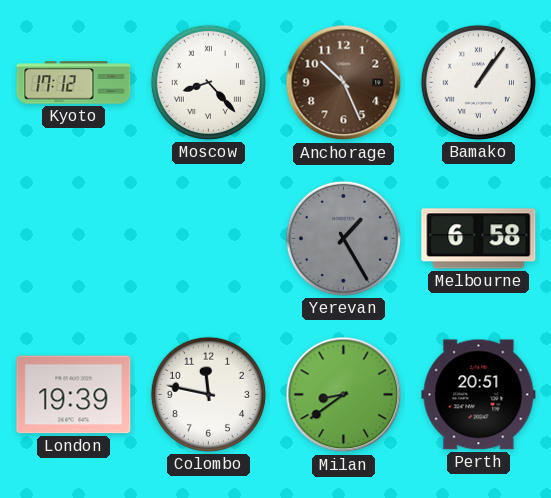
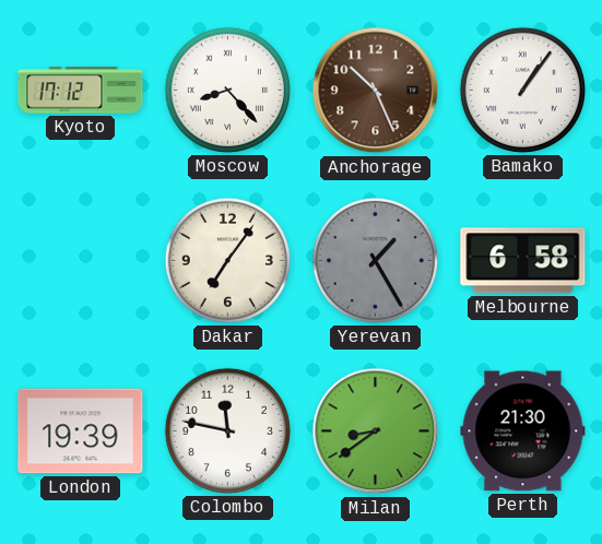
Dakar: none -> 7:06 (227, 260)
Perth: 20:51 -> 21:30 (523, 431)
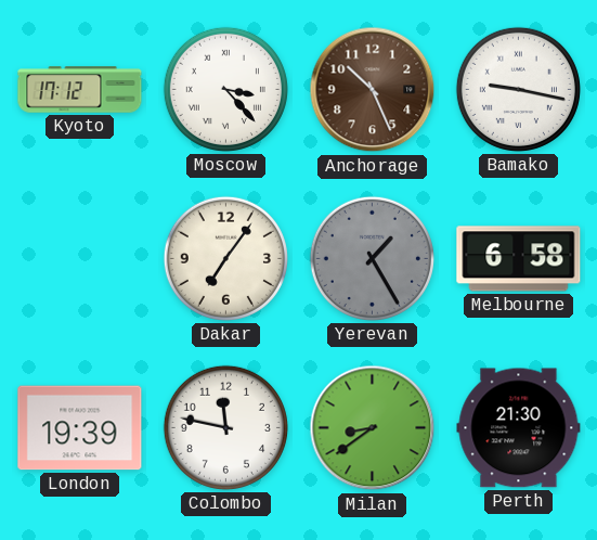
Moscow: 8:23 -> 3:23 (225, 89)
Bamako: 1:06 -> 9:17 (518, 89)
